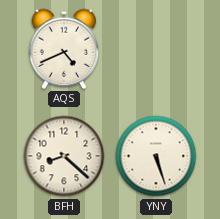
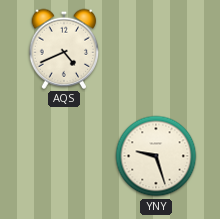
BFH: 8:22 -> none (64, 156)
YNY: 5:27 -> 9:27 (156, 156)
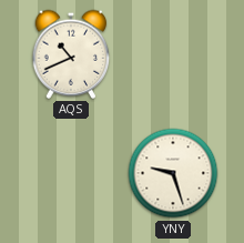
AQS: 4:41 -> 10:41 (71, 54)
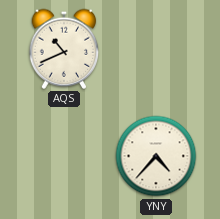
YNY: 9:27 -> 4:37 (156, 156)
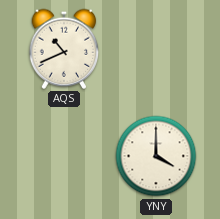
YNY: 4:37 -> 4:00 (156, 156)
